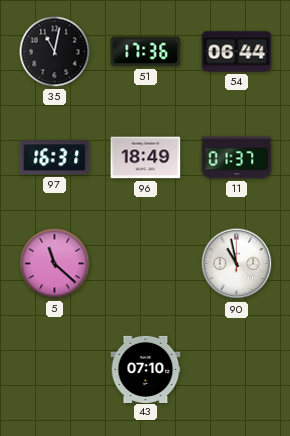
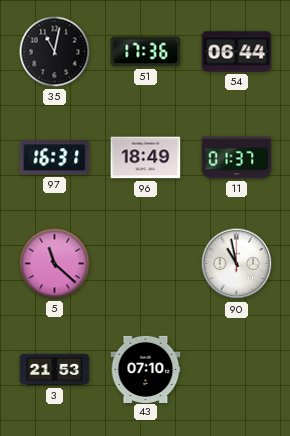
3: none -> 21:53 (55, 370)
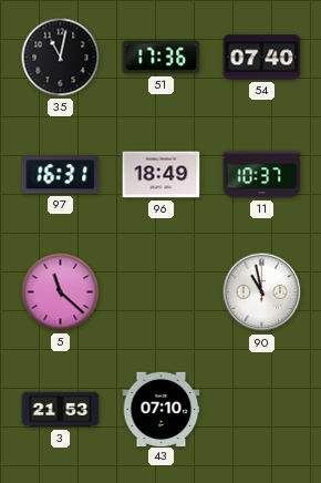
54: 06:44 -> 07:40 (262, 58)
11: 01:37 -> 10:37 (262, 175)
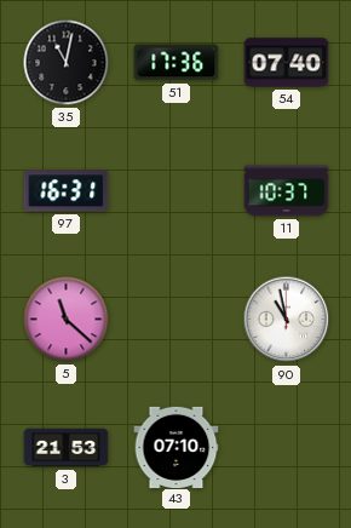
96: 18:49 -> none (162, 175)
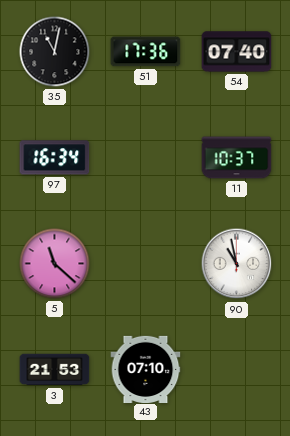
97: 16:31 -> 16:34 (55, 158)
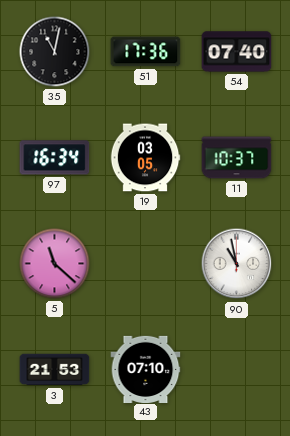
19: none -> 03:05 (145, 158)
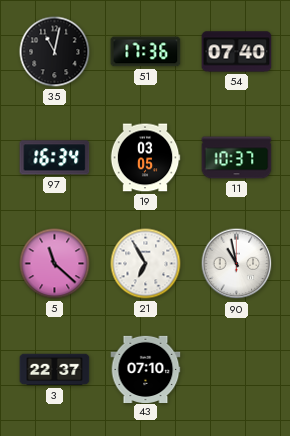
21: none -> 6:55 (146, 264)
3: 21:53 -> 22:37 (55, 370)
